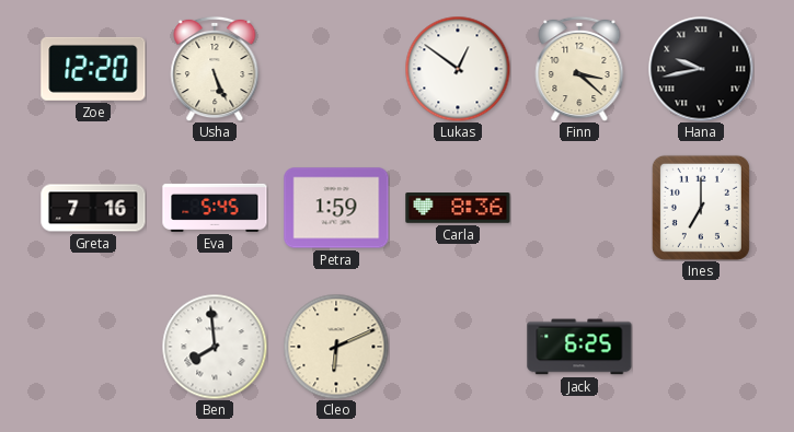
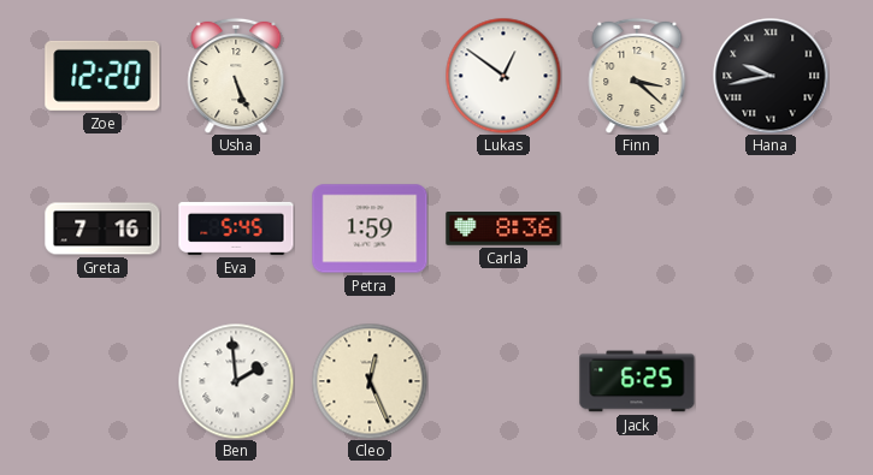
Ines: 7:00 -> none (701, 208)
Ben: 7:59 -> 1:59 (236, 381)
Cleo: 6:11 -> 12:26 (370, 381)
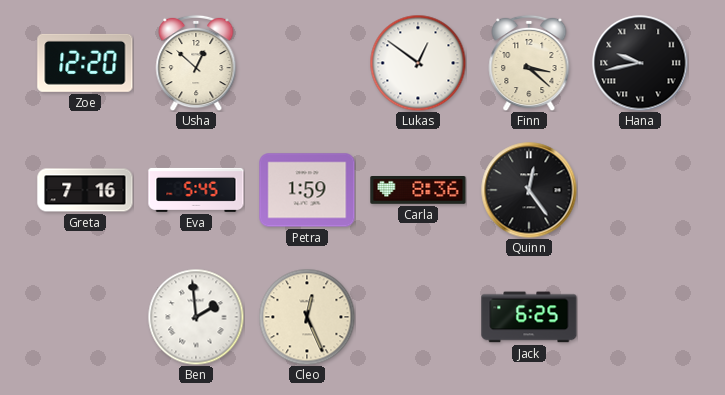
Usha: 5:26 -> 12:52 (196, 63)
Quinn: none -> 12:24 (529, 190)
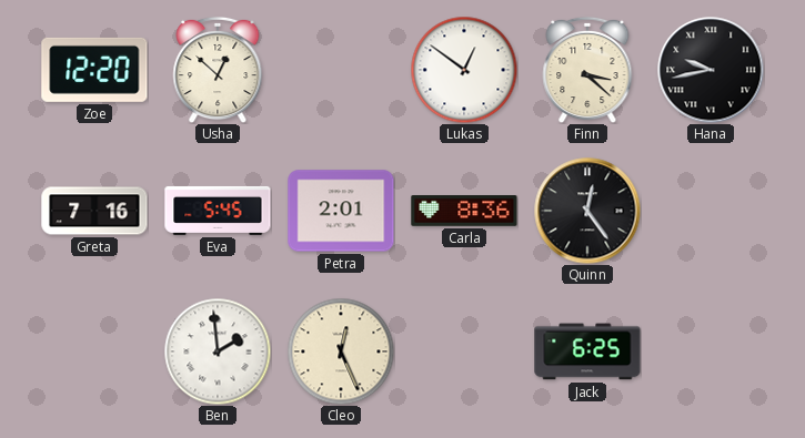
Petra: 1:59 -> 2:01 (341, 211)
